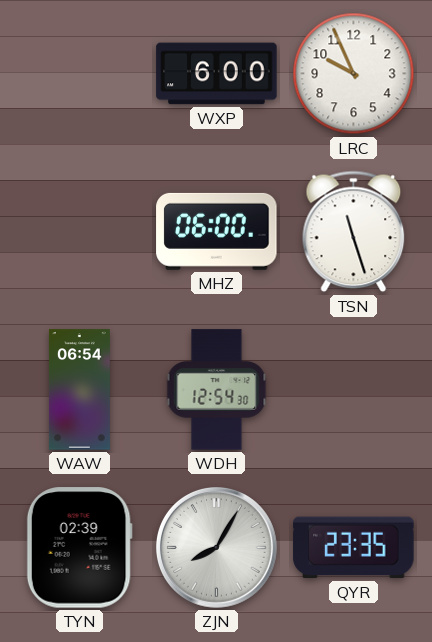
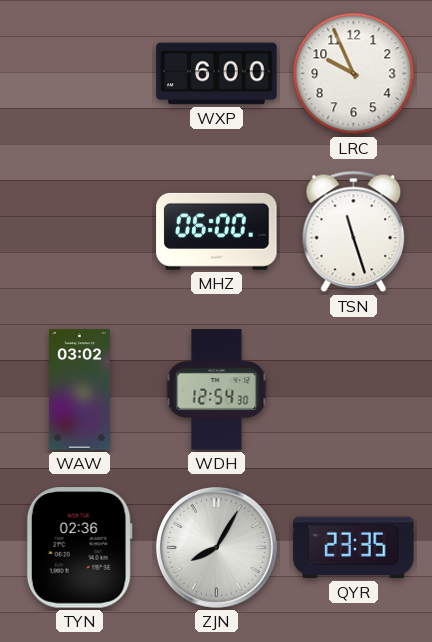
WAW: 06:54 -> 03:02 (79, 390)
TYN: 02:39 -> 02:36 (79, 548)
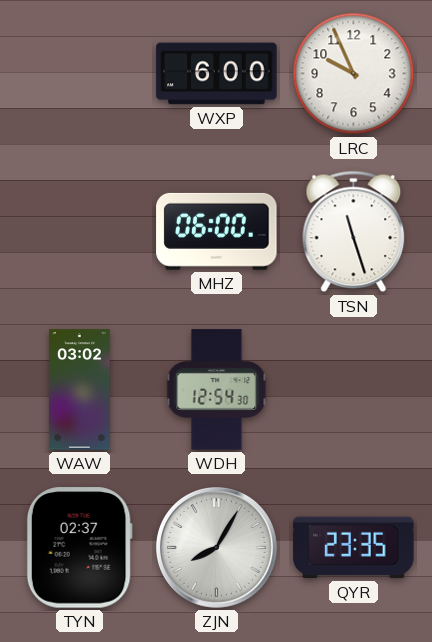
TYN: 02:36 -> 02:37 (79, 548)
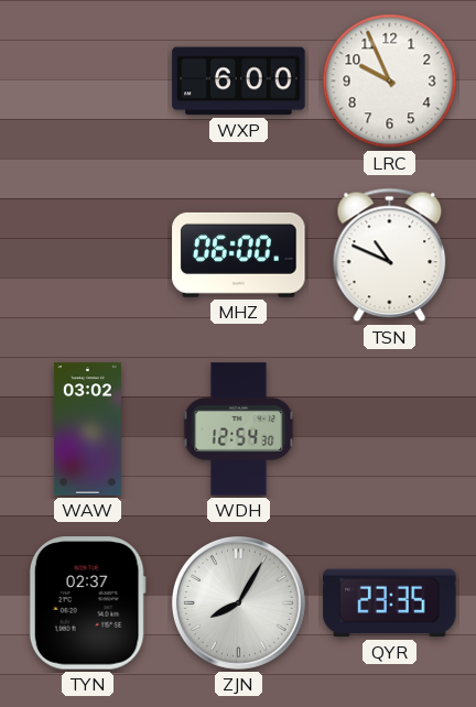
TSN: 11:27 -> 10:49 (390, 255)
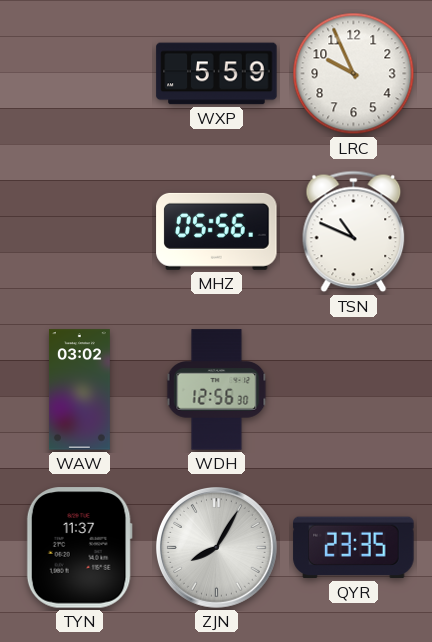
WXP: 6:00 -> 5:59 (217, 74)
MHZ: 06:00 -> 05:56 (217, 231)
WDH: 12:54 -> 12:56 (217, 390)
TYN: 02:37 -> 11:37 (79, 548)
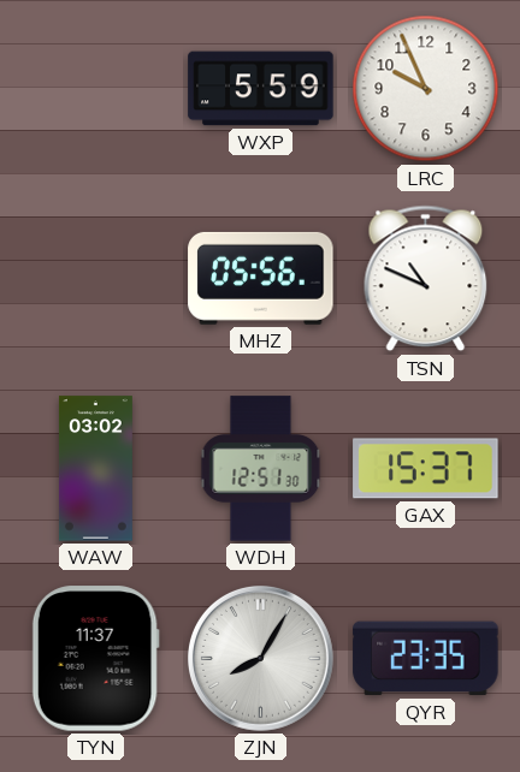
WDH: 12:56 -> 12:51 (261, 469)
GAX: none -> 15:37 (426, 469)
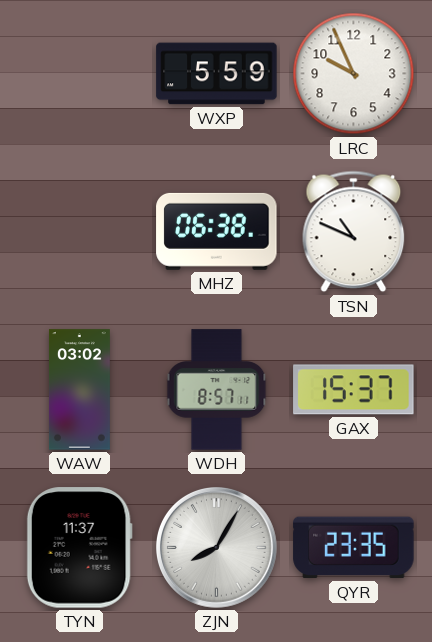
MHZ: 05:56 -> 06:38 (217, 231)
WDH: 12:51 -> 8:57 (217, 390)
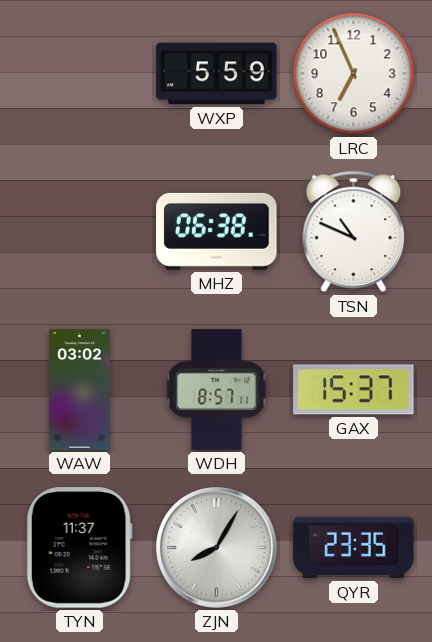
LRC: 9:56 -> 6:56 (354, 74)
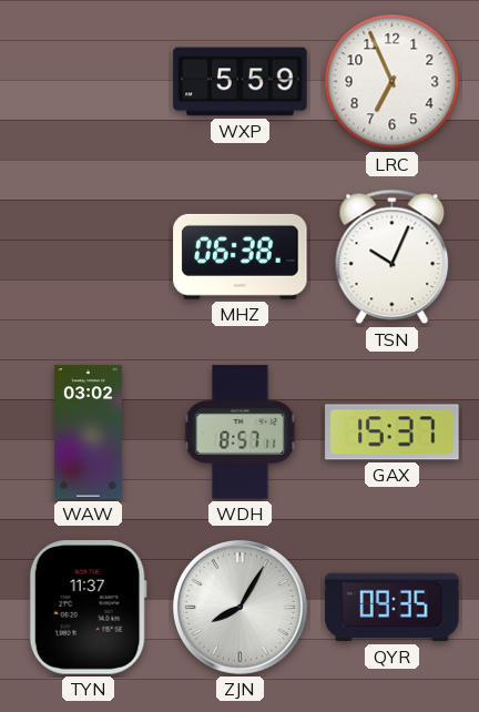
TSN: 10:49 -> 10:04 (393, 257)
QYR: 23:35 -> 09:35 (393, 608)
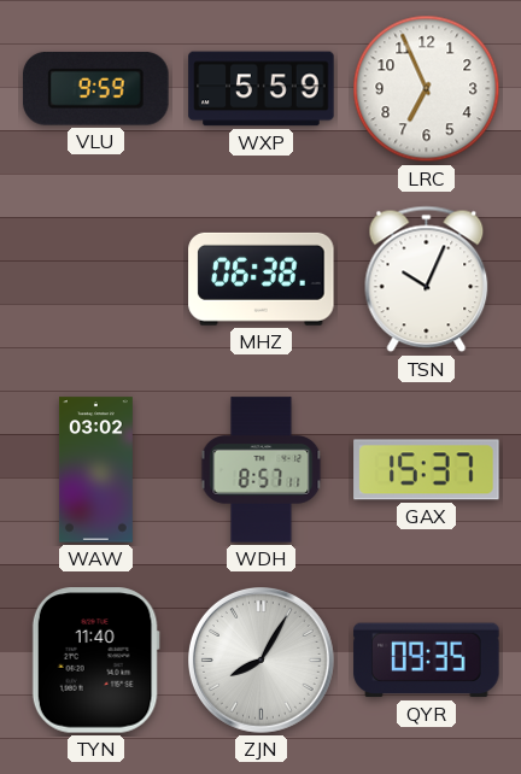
VLU: none -> 9:59 (96, 89)
TYN: 11:37 -> 11:40 (95, 661)
